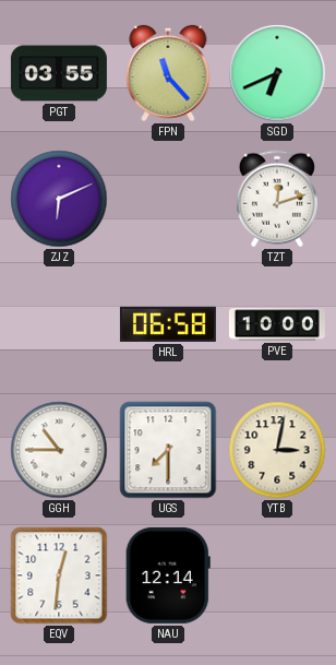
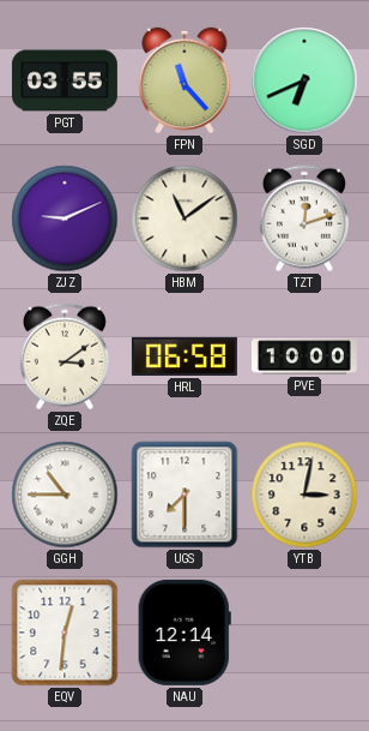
ZJZ: 6:11 -> 9:11 (65, 218)
HBM: none -> 11:09 (184, 218)
ZQE: none -> 3:09 (65, 356)
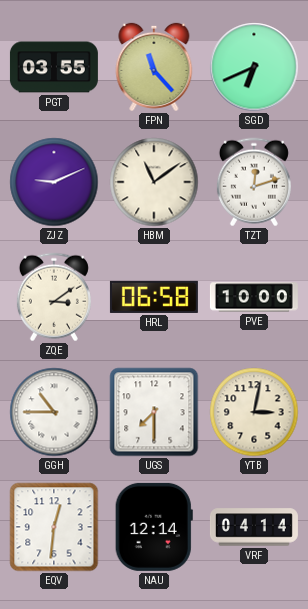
VRF: none -> 04:14 (254, 527)
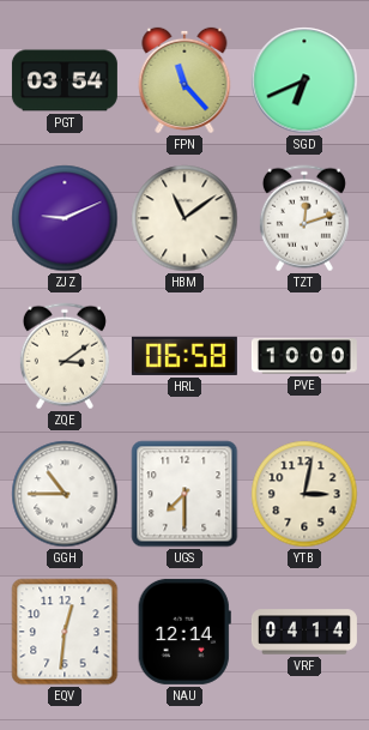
PGT: 03:55 -> 03:54 (65, 80)
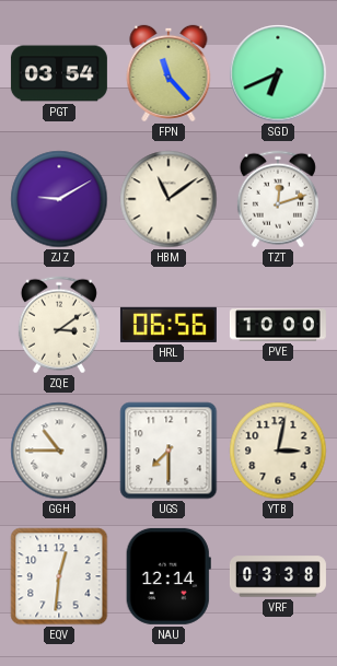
ZJZ: 9:11 -> 9:10 (59, 199)
HRL: 06:58 -> 06:56 (168, 325)
VRF: 04:14 -> 03:38 (278, 576)
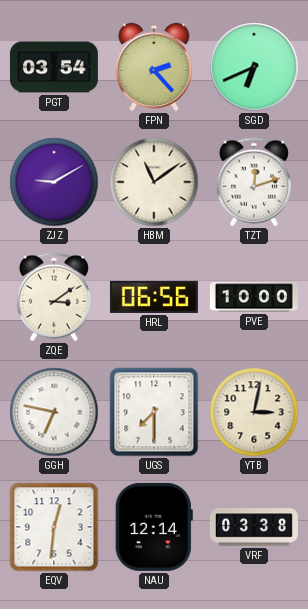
FPN: 11:23 -> 2:23 (154, 67)
GGH: 10:45 -> 6:47 (54, 412)
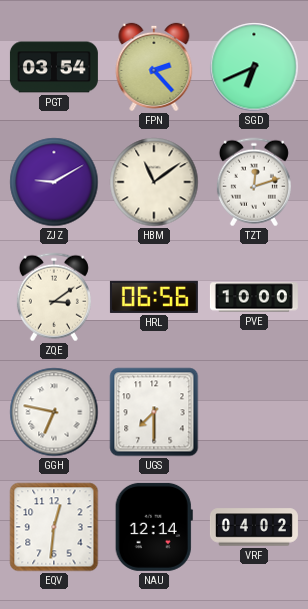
YTB: 3:02 -> none (254, 412)
VRF: 03:38 -> 04:02 (254, 527)
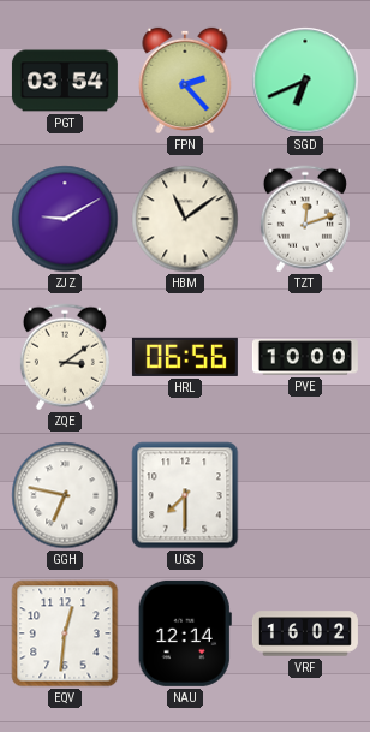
VRF: 04:02 -> 16:02 (305, 633)
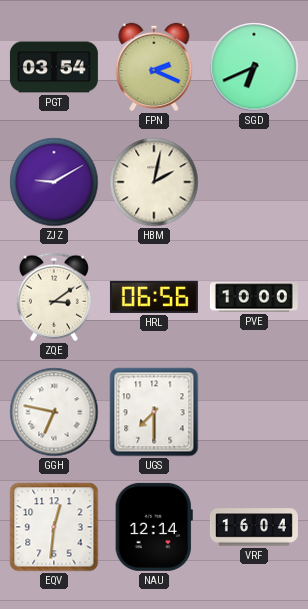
FPN: 2:23 -> 2:19 (154, 67)
HBM: 11:09 -> 2:02 (154, 182)
TZT: 12:12 -> none (305, 219)
VRF: 16:02 -> 16:04 (254, 527)
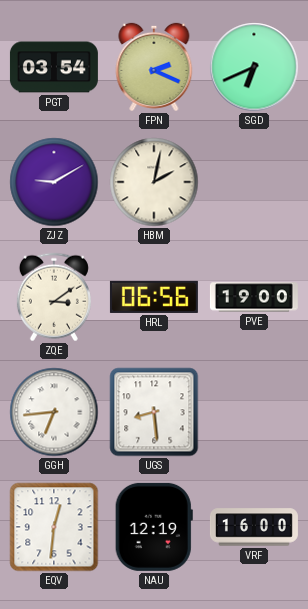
PVE: 10:00 -> 19:00 (254, 297)
GGH: 6:47 -> 6:44 (54, 412)
UGS: 7:30 -> 8:29 (154, 412)
NAU: 12:14 -> 12:19 (154, 527)
VRF: 16:04 -> 16:00 (254, 527)
